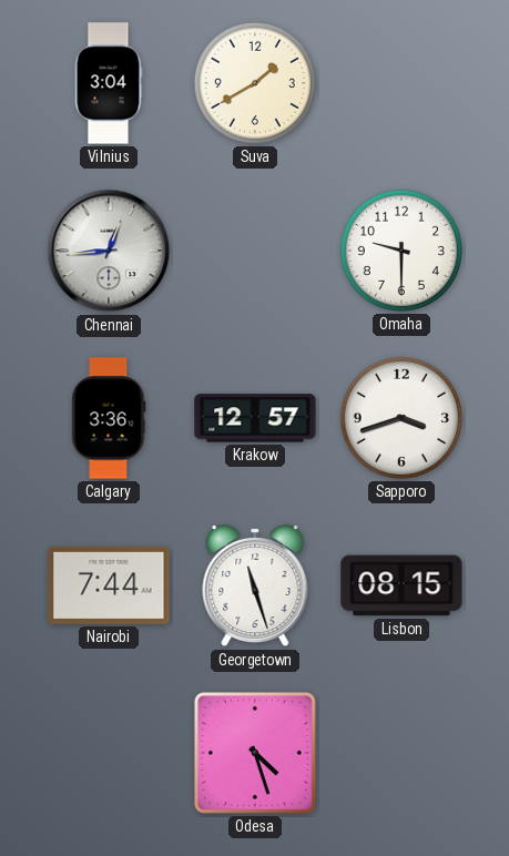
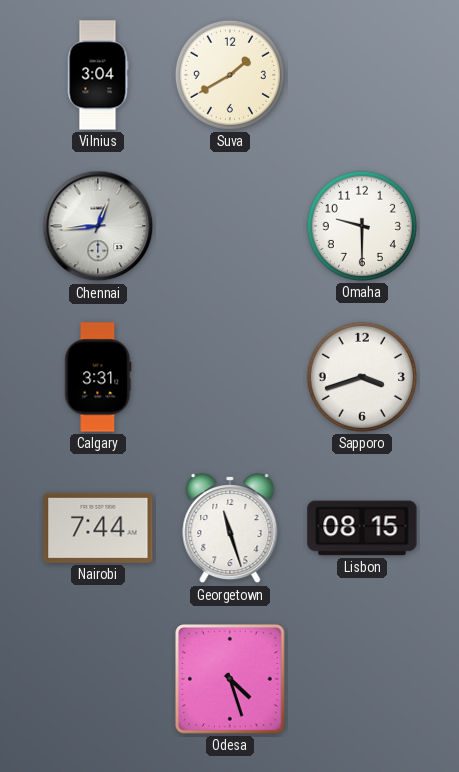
Calgary: 3:36 -> 3:31 (98, 377)
Krakow: 12:57 -> none (255, 418)
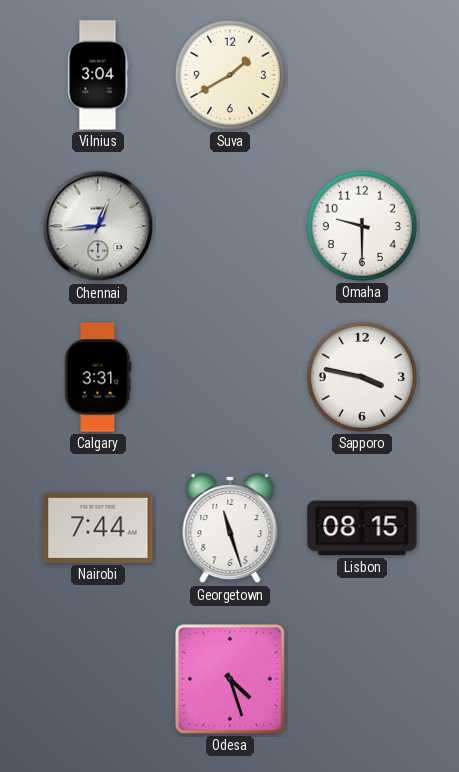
Sapporo: 3:42 -> 3:47 (362, 377)
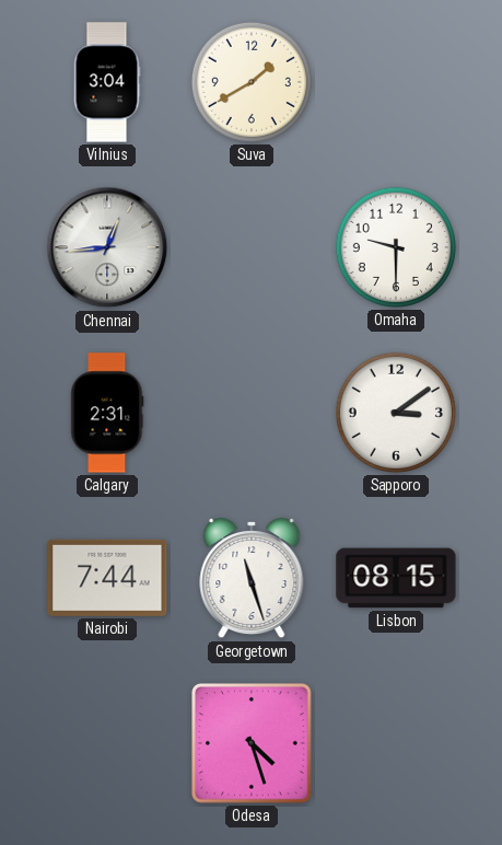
Calgary: 3:31 -> 2:31 (107, 413)
Sapporo: 3:47 -> 3:09 (396, 413)
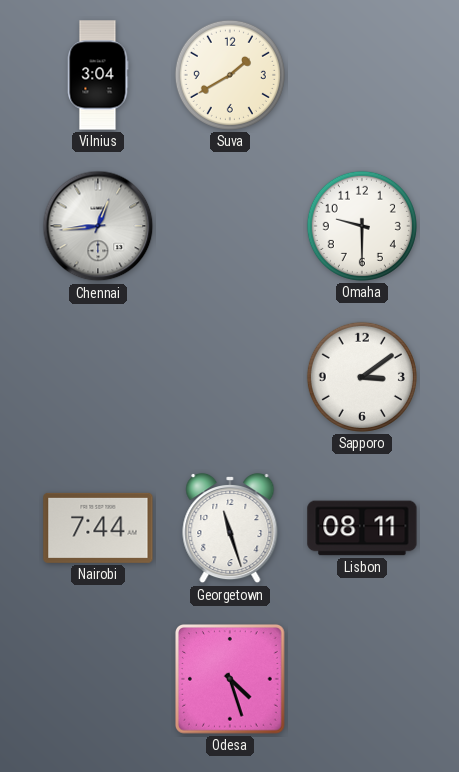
Calgary: 2:31 -> none (107, 413)
Lisbon: 08:15 -> 08:11 (362, 528)
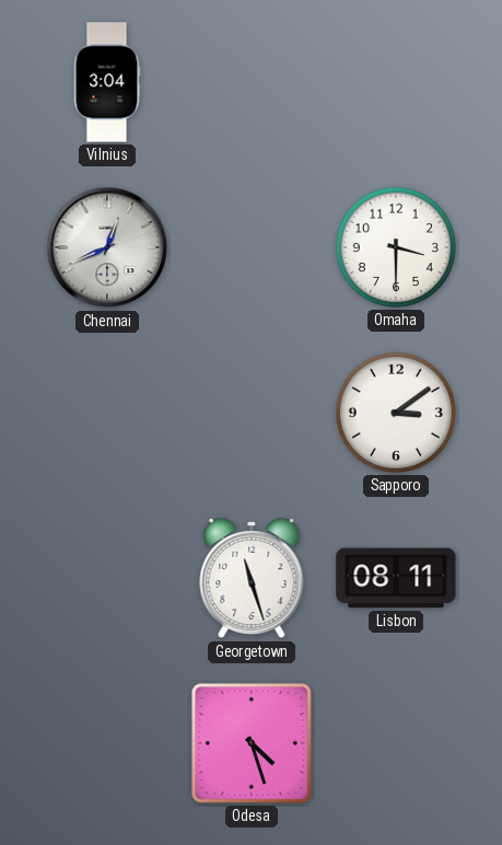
Suva: 1:40 -> none (230, 75)
Chennai: 12:44 -> 12:41 (107, 247)
Omaha: 9:30 -> 3:30 (396, 247)
Nairobi: 7:44 -> none (98, 528)
